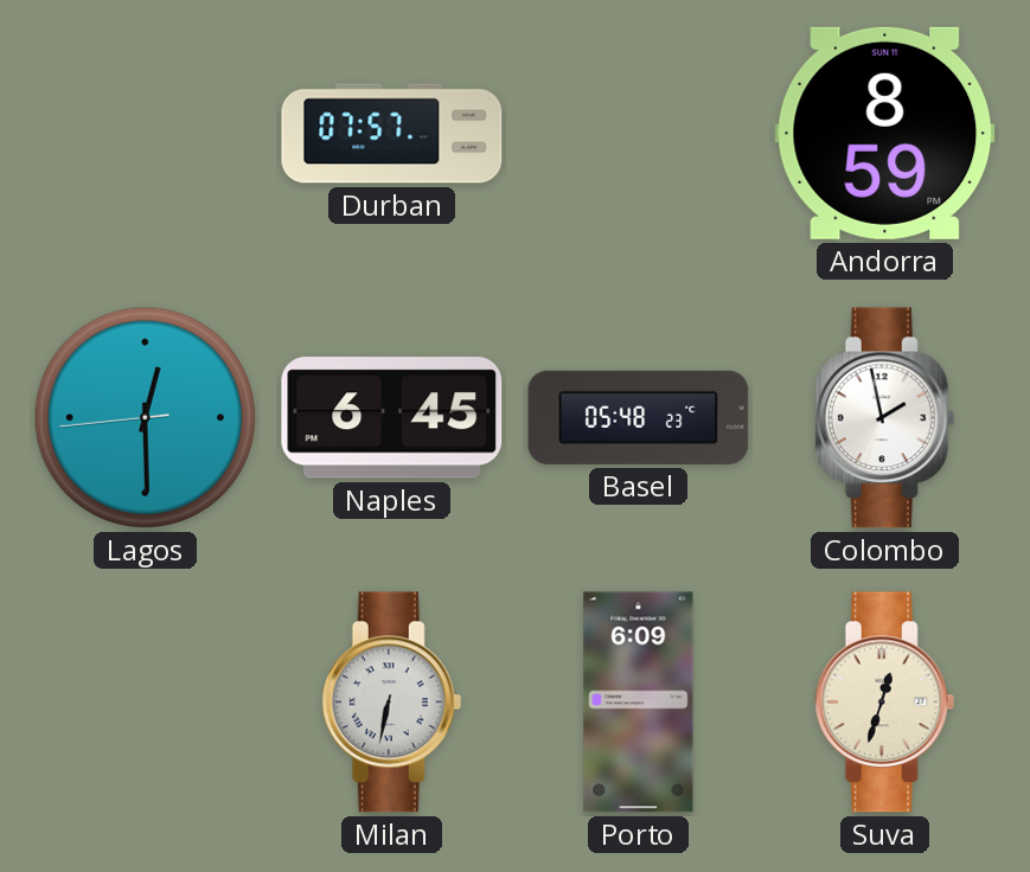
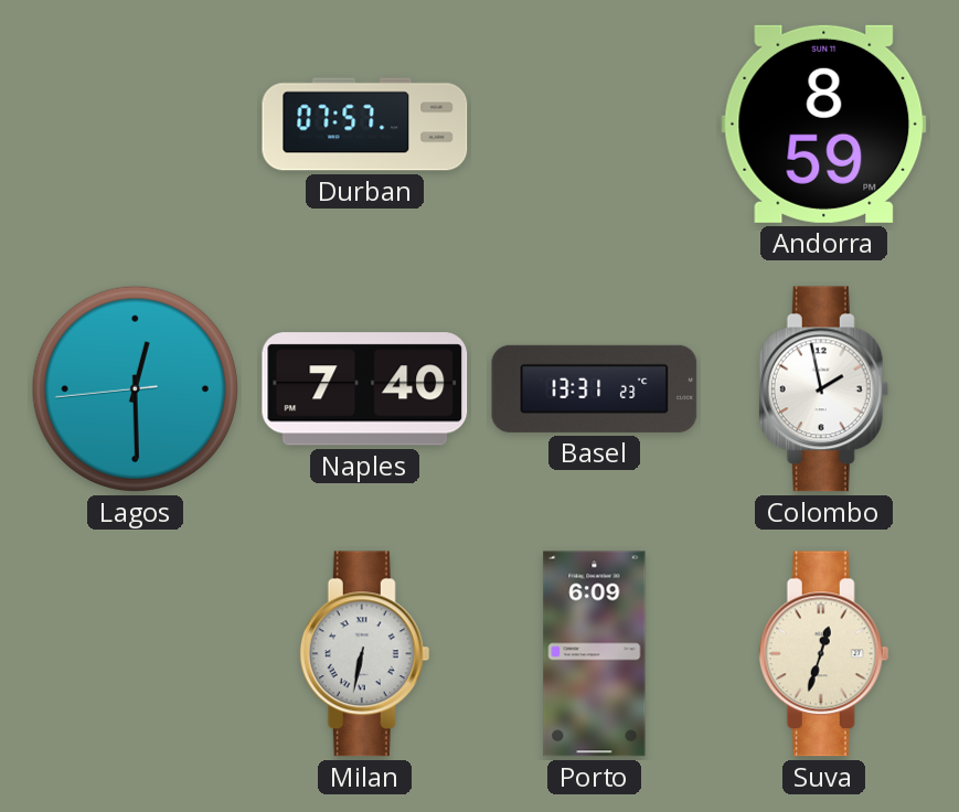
Naples: 6:45 -> 7:40 (365, 389)
Basel: 05:48 -> 13:31 (595, 388)
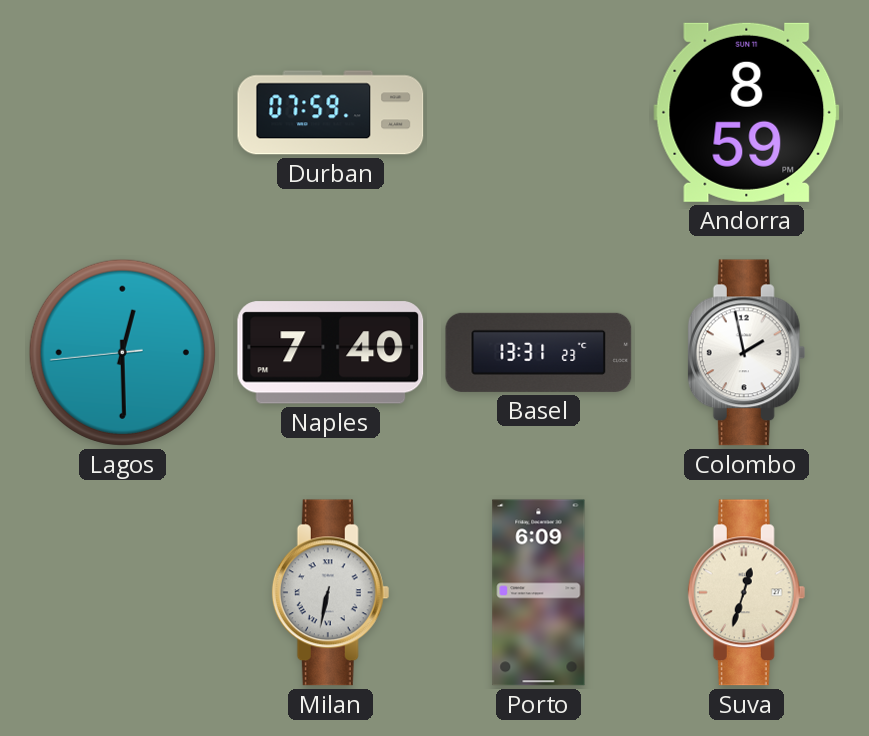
Durban: 07:57 -> 07:59 (331, 113)
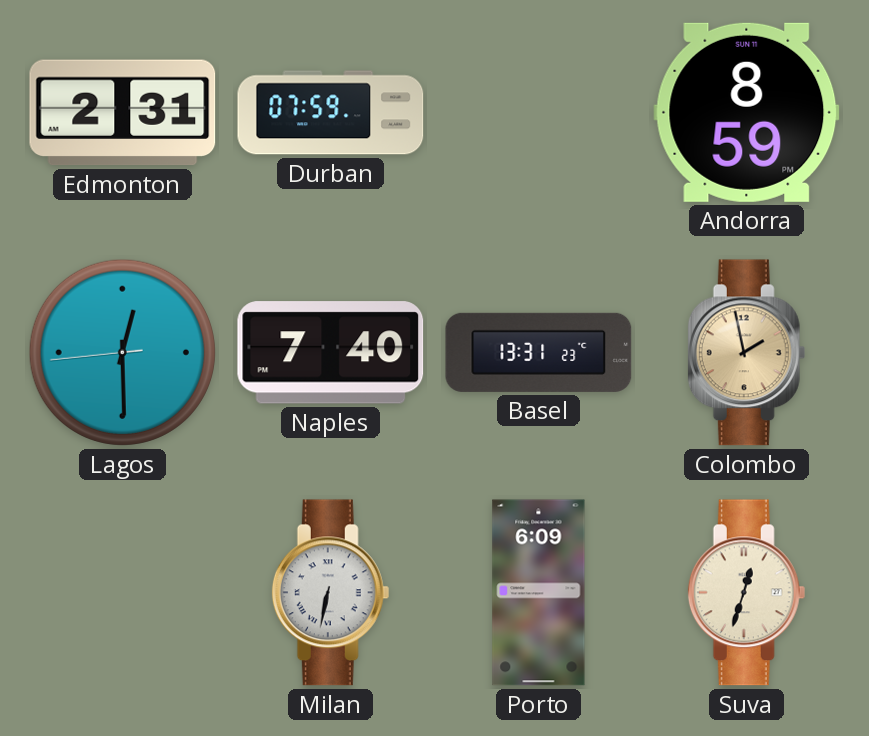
Edmonton: none -> 2:31 (123, 113)
Colombo dial: white -> champagne (747, 353)
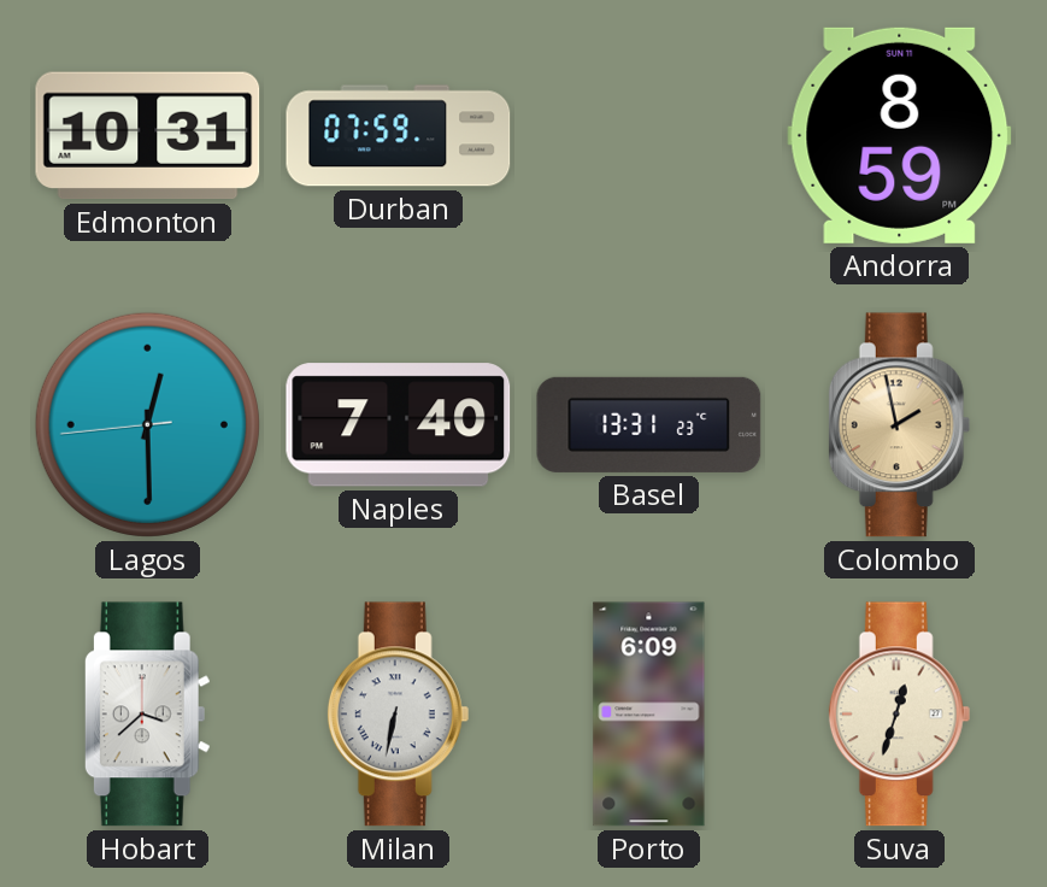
Edmonton: 2:31 -> 10:31 (148, 136)
Hobart: none -> 3:38 (147, 715)
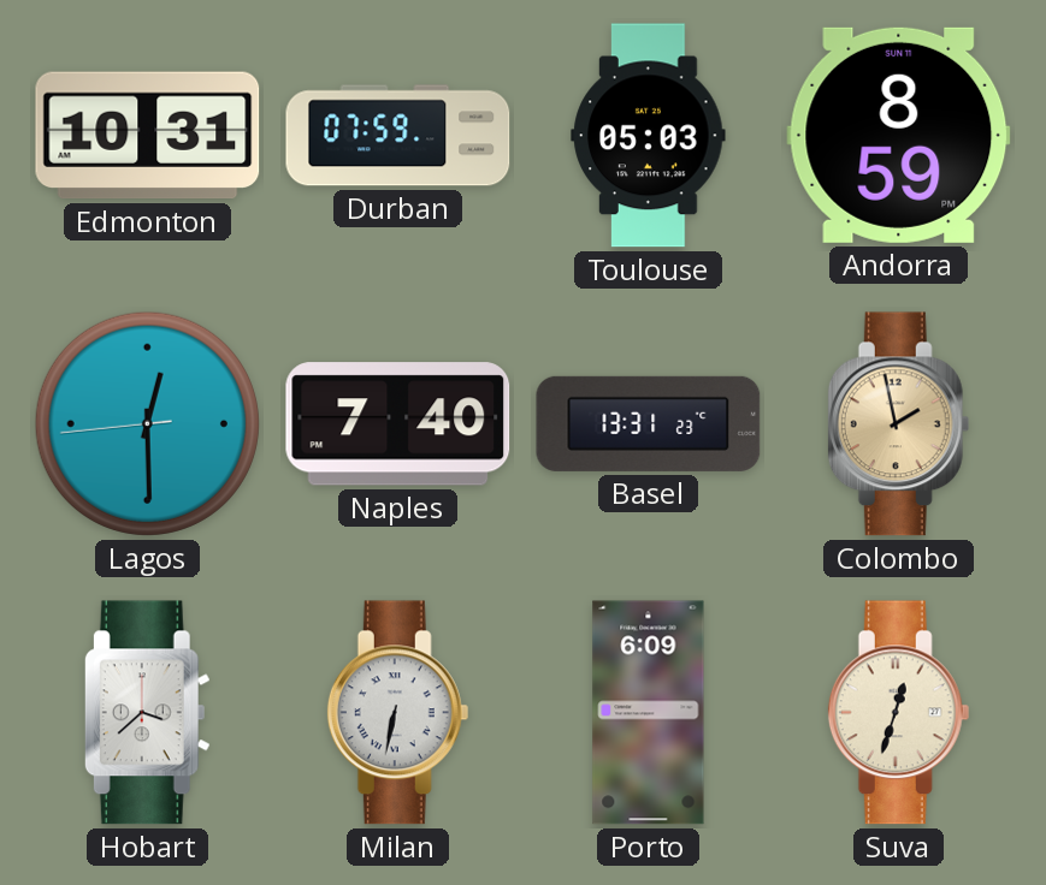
Toulouse: none -> 05:03 (649, 136)
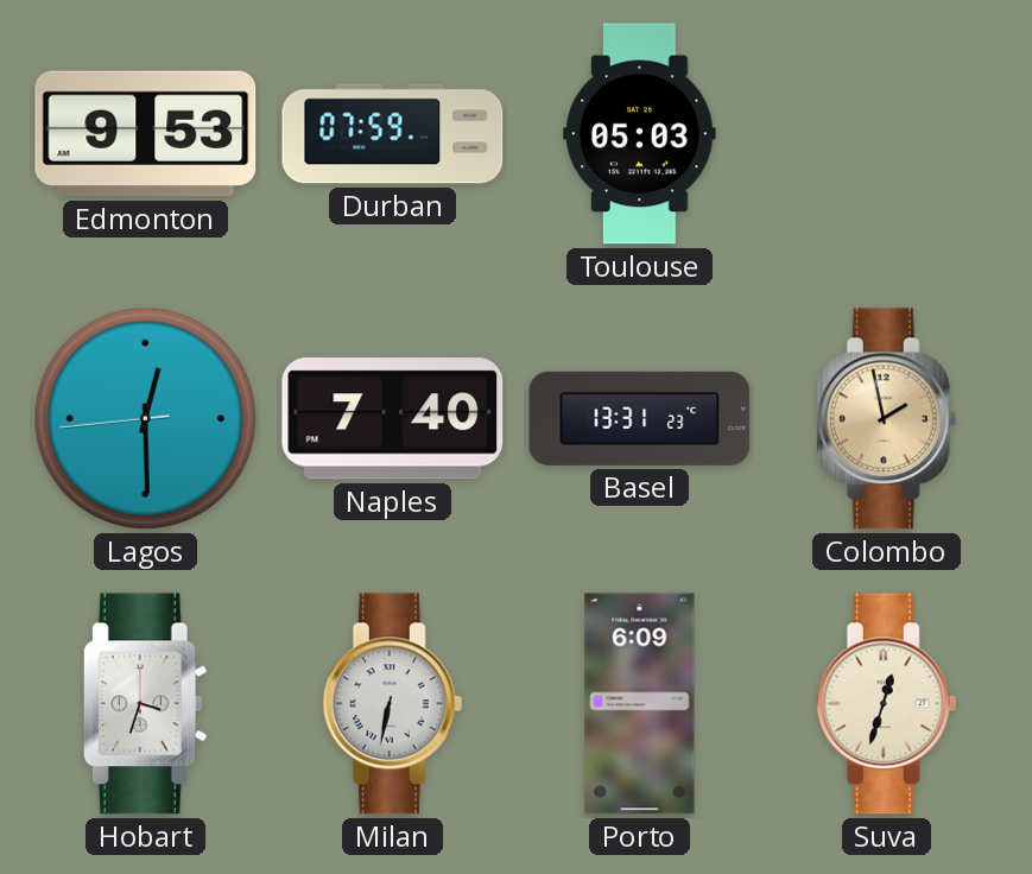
Edmonton: 10:31 -> 9:53 (146, 134)
Andorra: 8:59 -> none (899, 135)
Hobart: 3:38 -> 3:33 (145, 704)
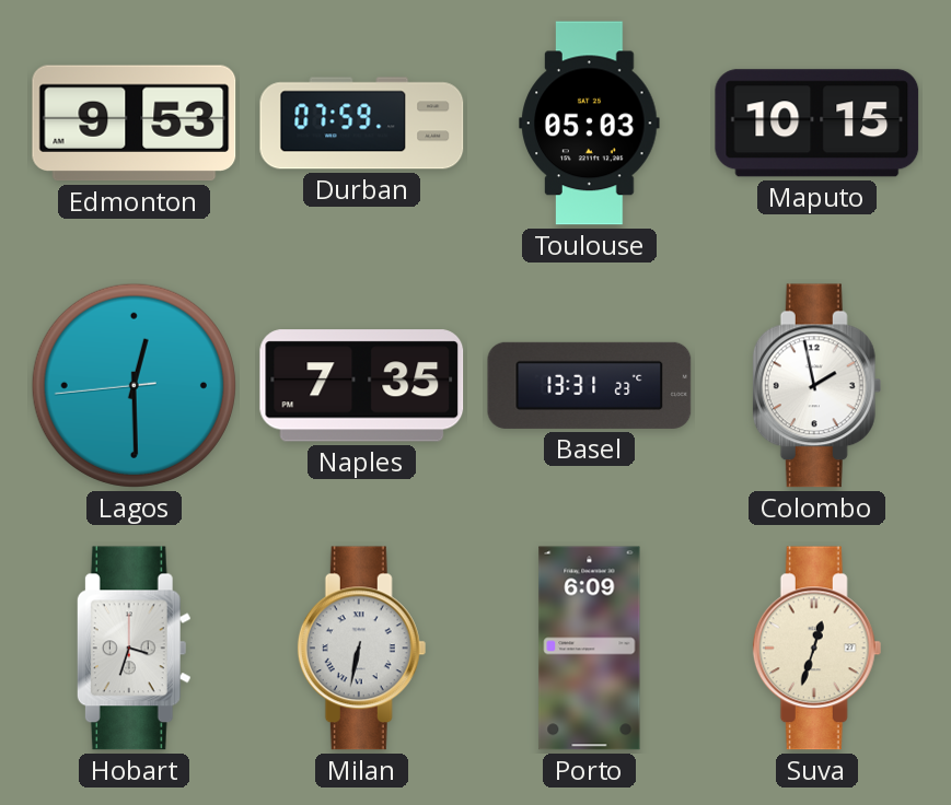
Maputo: none -> 10:15 (817, 124)
Naples: 7:40 -> 7:35 (362, 386)
Colombo dial: champagne -> white (817, 386)
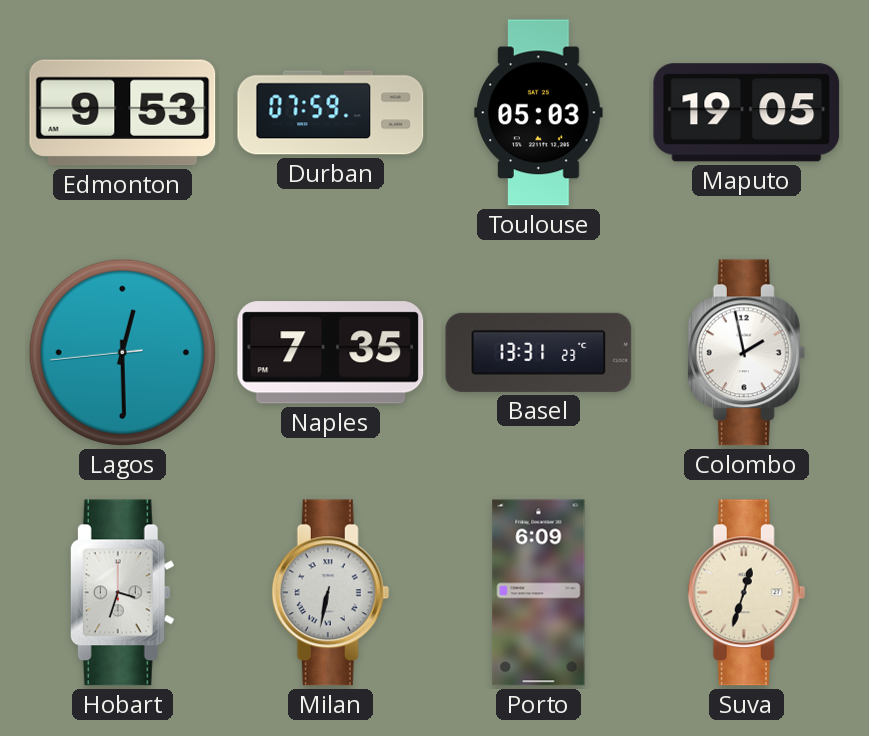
Maputo: 10:15 -> 19:05 (747, 113)
